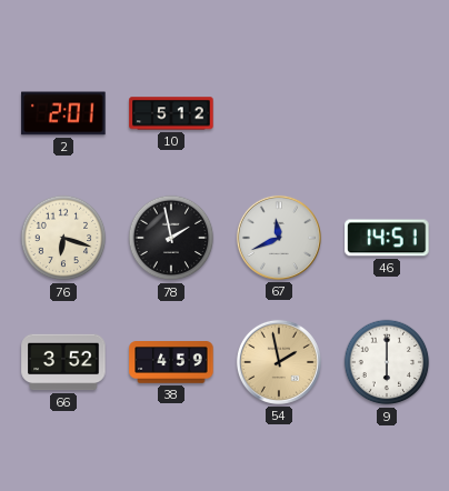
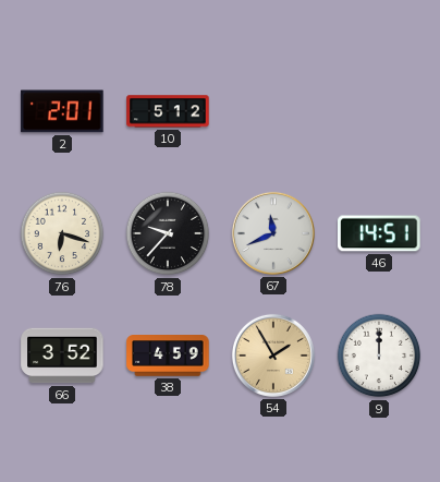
78: 1:58 -> 9:37 (168, 233)
54: 1:58 -> 1:55 (273, 356)
9: 6:00 -> 12:00 (379, 356)
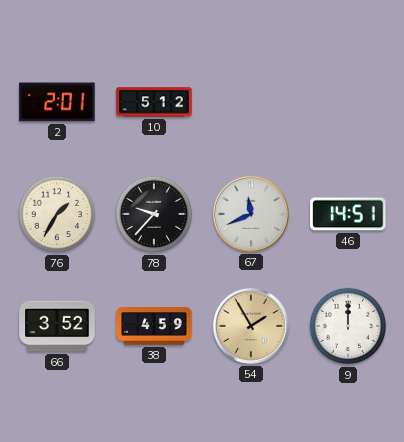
76: 6:18 -> 1:35 (57, 214)
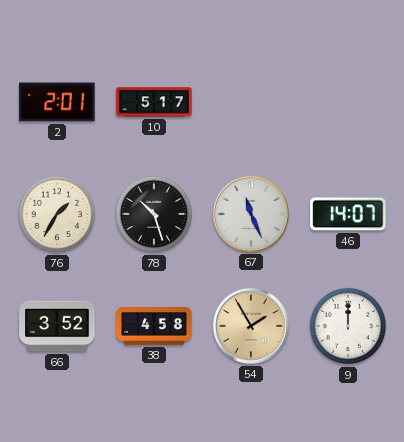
10: 5:12 -> 5:17 (154, 102)
78: 9:37 -> 10:27 (154, 214)
67: 11:41 -> 11:26 (251, 214)
46: 14:51 -> 14:07 (348, 214)
38: 4:59 -> 4:58 (154, 326)
